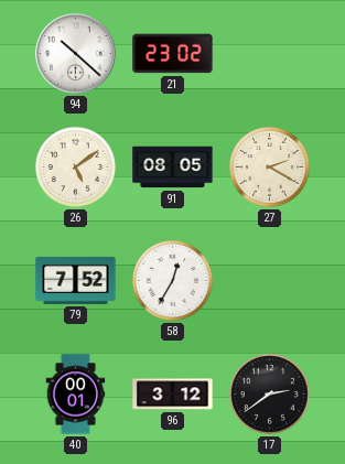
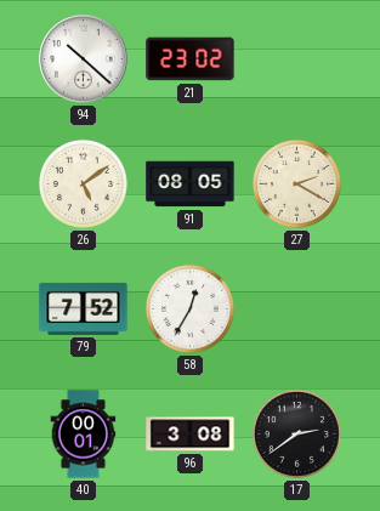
96: 3:12 -> 3:08 (191, 435)
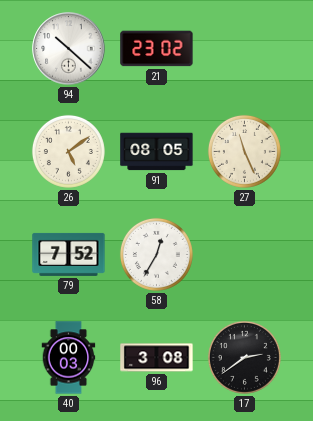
27: 2:20 -> 11:26 (244, 151)
40: 00:01 -> 00:03 (69, 358)
